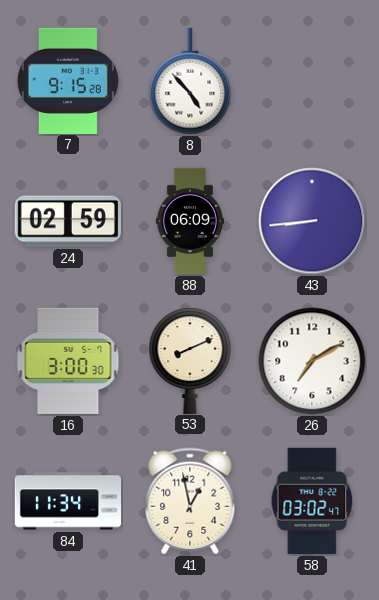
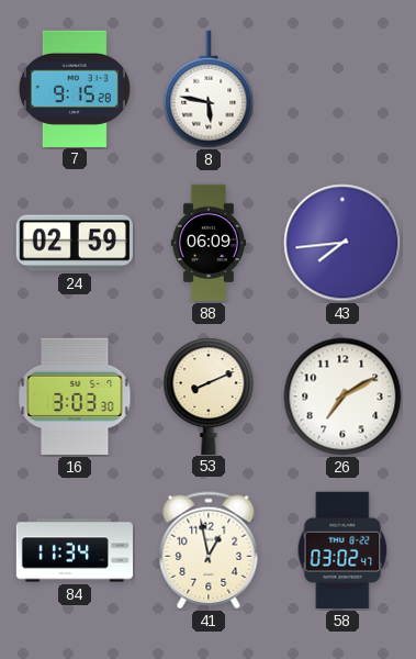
8: 4:53 -> 5:47 (209, 89)
43: 8:44 -> 7:44 (342, 243)
16: 3:00 -> 3:03 (75, 396)
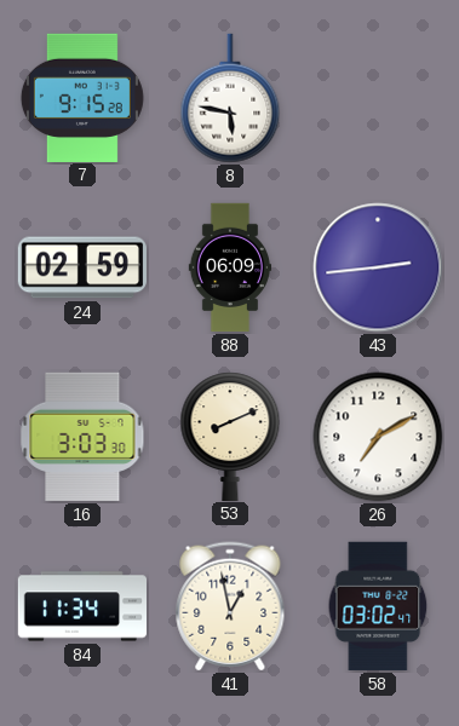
43: 7:44 -> 2:44 (378, 267)
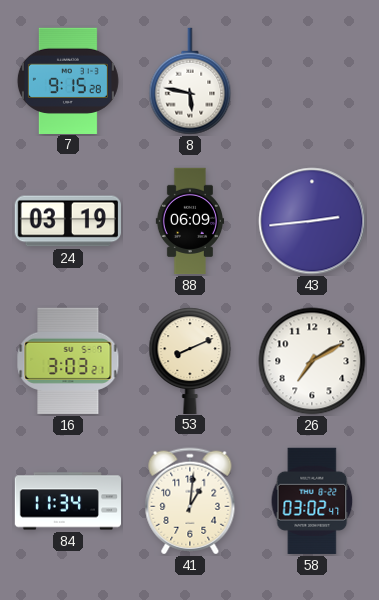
24: 02:59 -> 03:19 (68, 221)
16: 3:03:30 -> 3:03:21 (68, 361)
41: 12:58 -> 1:01 (190, 501)
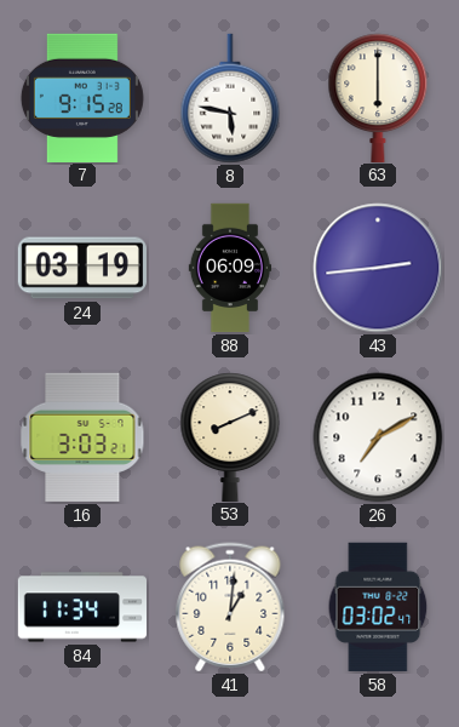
63: none -> 6:00 (378, 97)
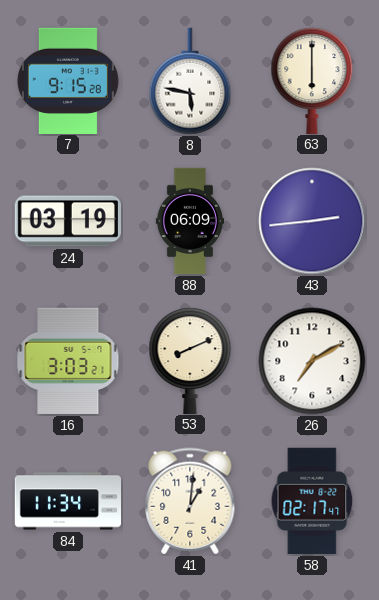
58: 03:02 -> 02:17 (312, 501)
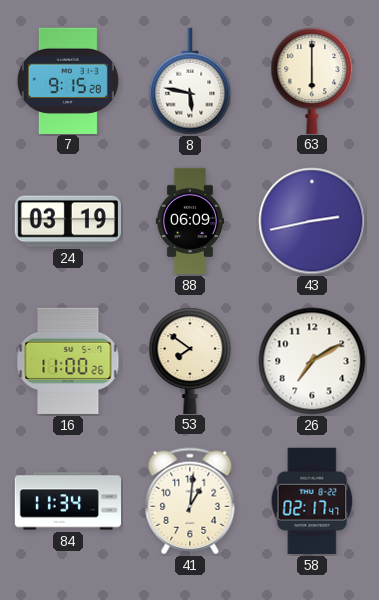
43: 2:44 -> 2:43 (312, 221)
16: 3:03 -> 11:00 (68, 361)
53: 8:11 -> 7:51 (190, 360)
